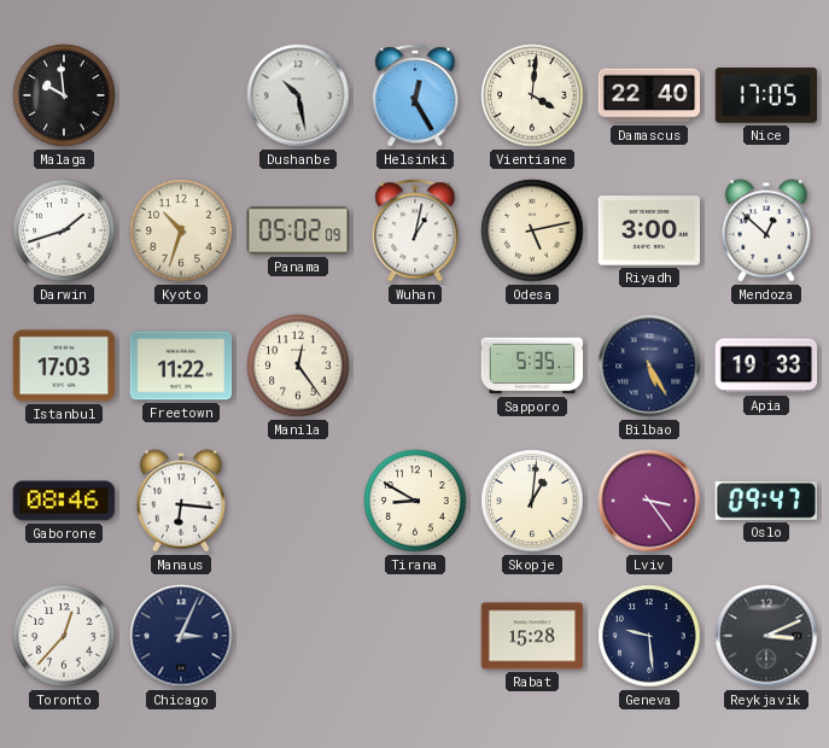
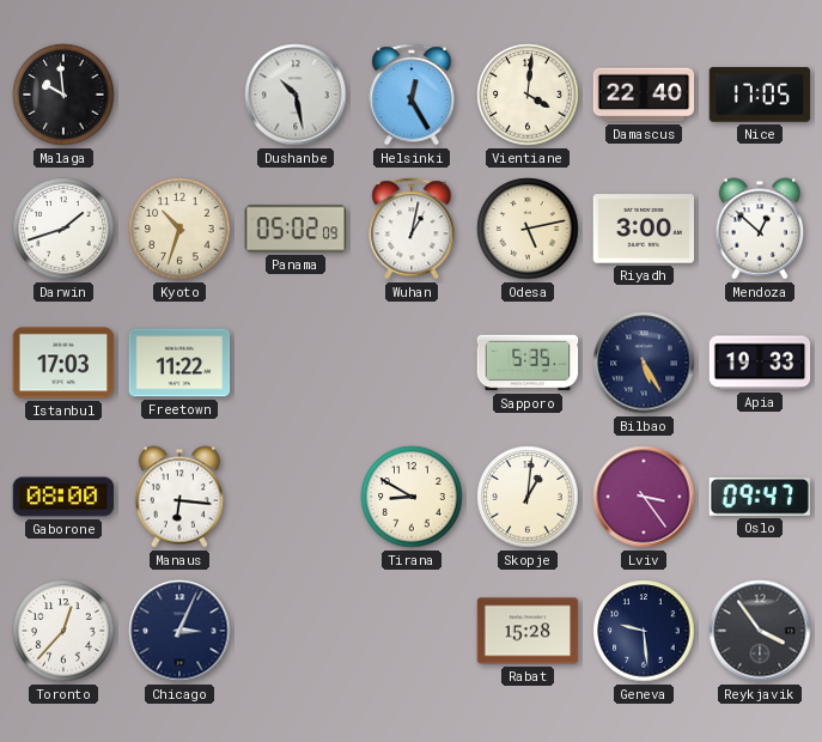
Manila: 12:24 -> none (298, 366)
Gaborone: 08:46 -> 08:00 (63, 497)
Reykjavik: 3:11 -> 3:54 (760, 631)
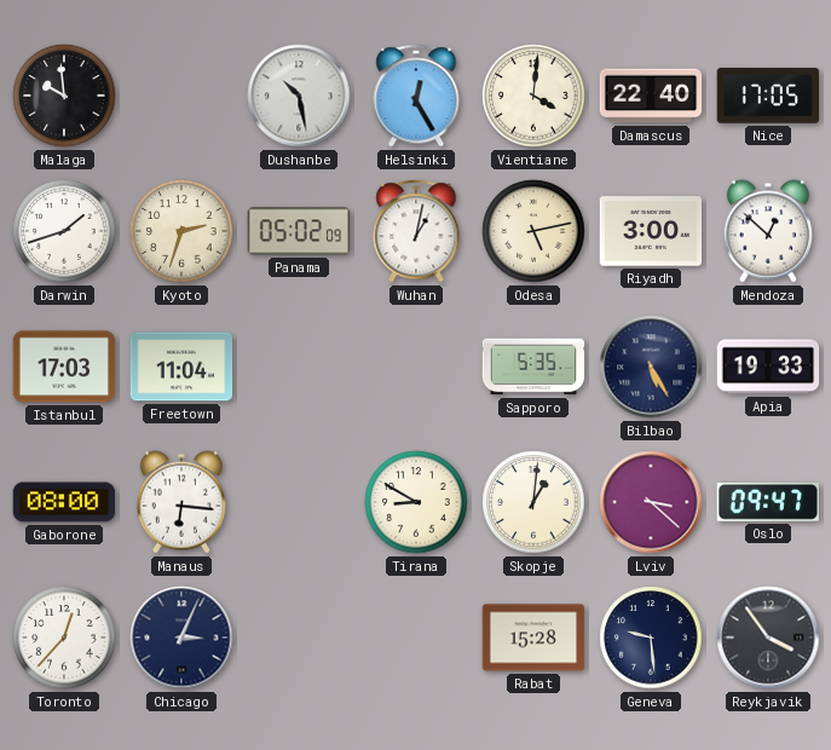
Kyoto: 10:33 -> 2:33 (181, 231)
Freetown: 11:22 -> 11:04 (181, 367)
Lviv: 3:24 -> 3:22 (651, 502)
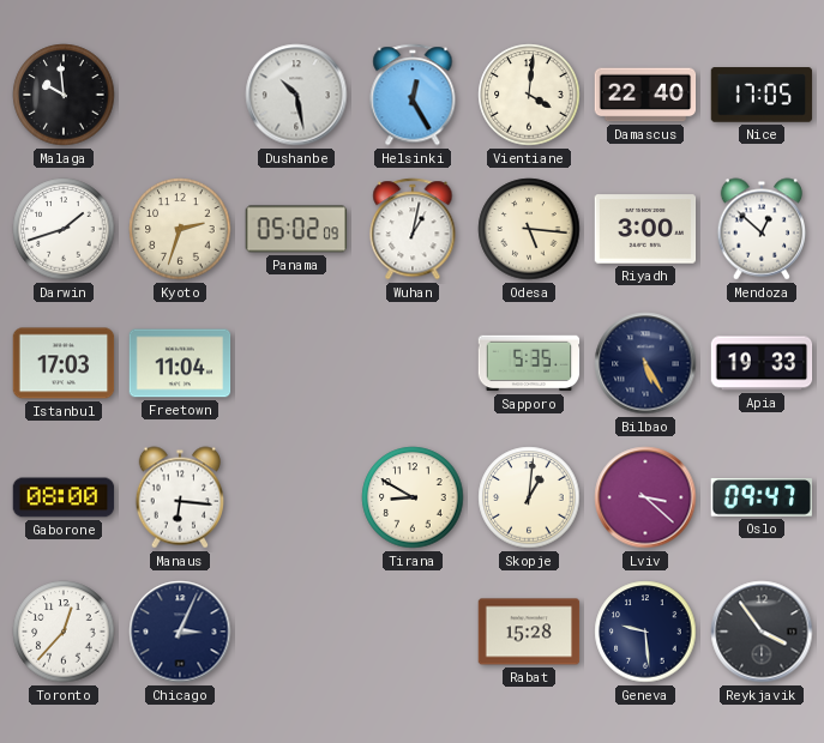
Odesa: 5:13 -> 5:16 (529, 229)
